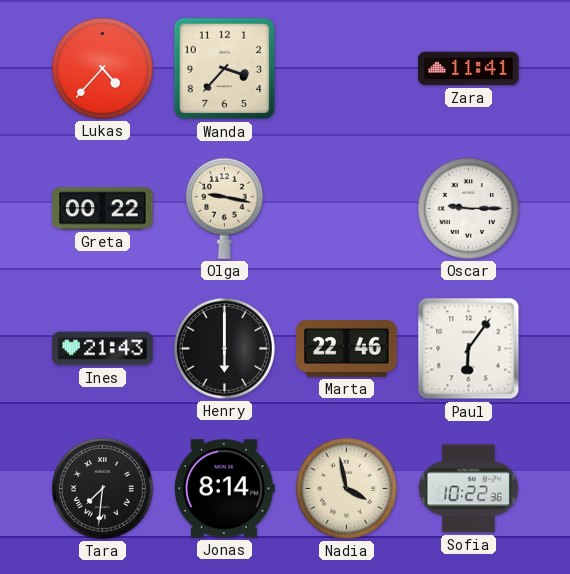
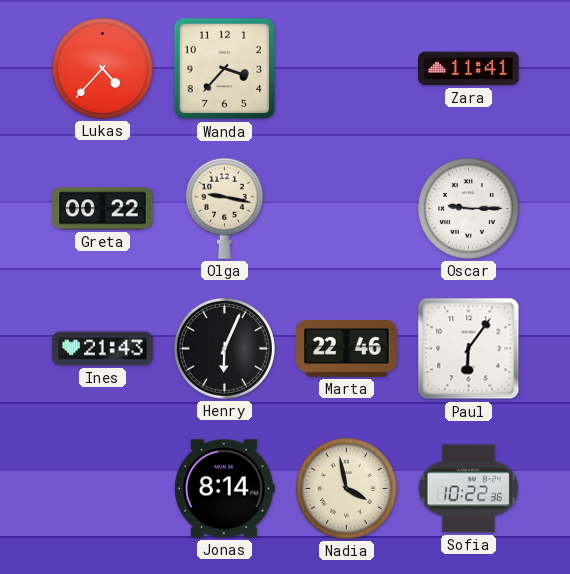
Henry: 6:00 -> 6:04 (224, 348)
Tara: 7:31 -> none (102, 488)
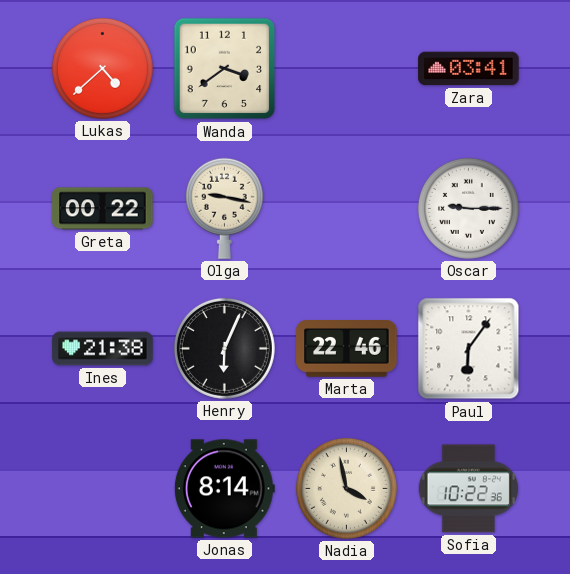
Lukas: 4:37 -> 4:38 (102, 68)
Wanda: 3:37 -> 3:39 (225, 69)
Zara: 11:41 -> 03:41 (469, 69)
Ines: 21:43 -> 21:38 (103, 349)
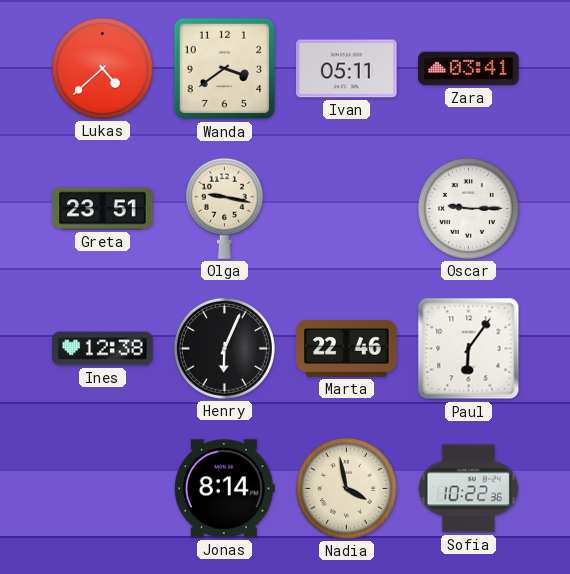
Ivan: none -> 05:11 (347, 69)
Greta: 00:22 -> 23:51 (103, 209)
Ines: 21:38 -> 12:38 (103, 349)
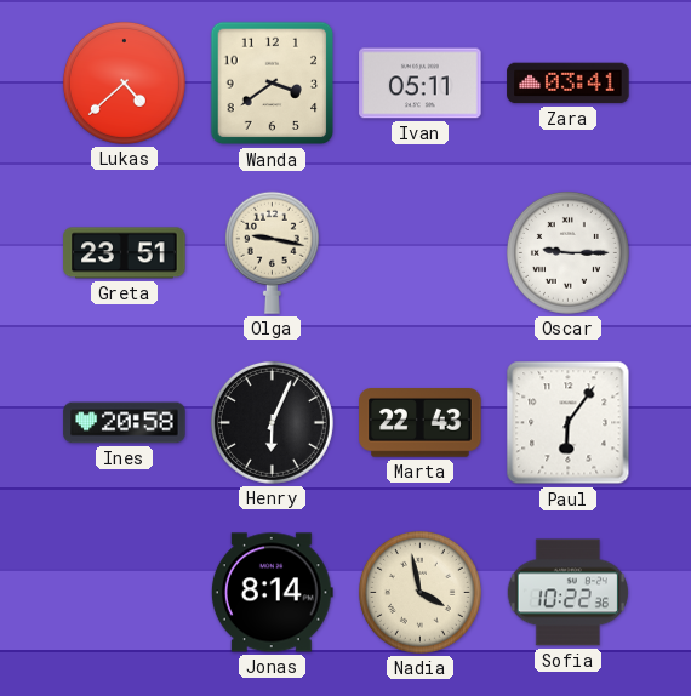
Ines: 12:38 -> 20:58 (125, 423)
Marta: 22:46 -> 22:43 (421, 423)
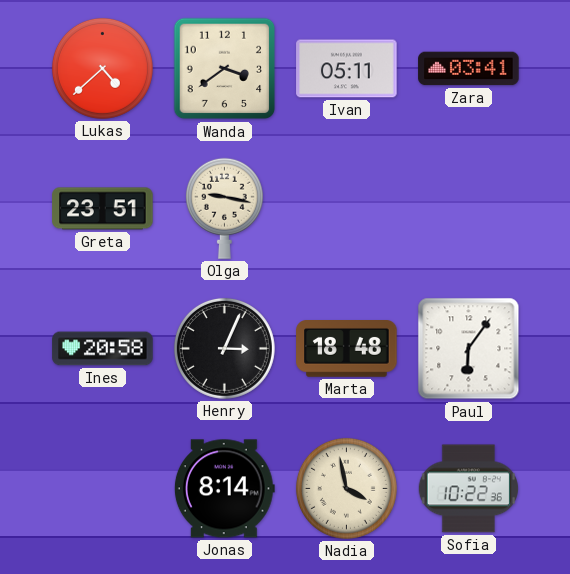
Oscar: 9:15 -> none (567, 252)
Henry: 6:04 -> 3:04 (224, 348)
Marta: 22:43 -> 18:48 (347, 349)
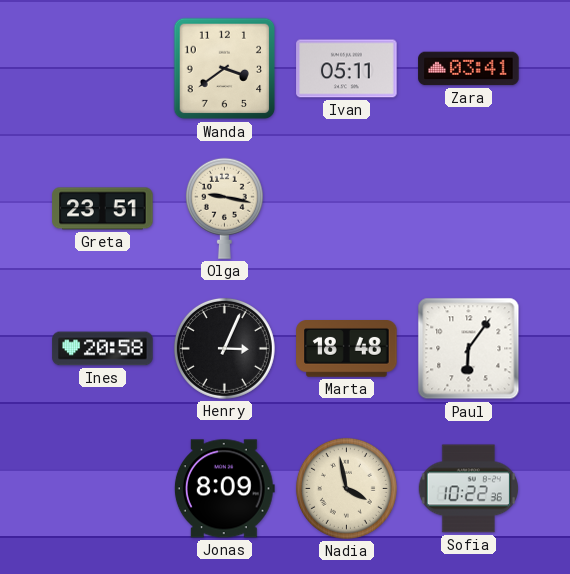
Lukas: 4:38 -> none (102, 68)
Jonas: 8:14 -> 8:09 (224, 489)
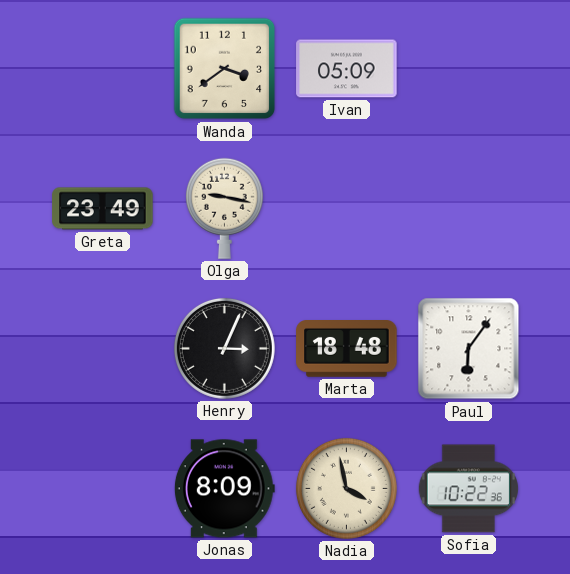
Ivan: 05:11 -> 05:09 (347, 69)
Zara: 03:41 -> none (469, 69)
Greta: 23:51 -> 23:49 (103, 209)
Ines: 20:58 -> none (103, 349)
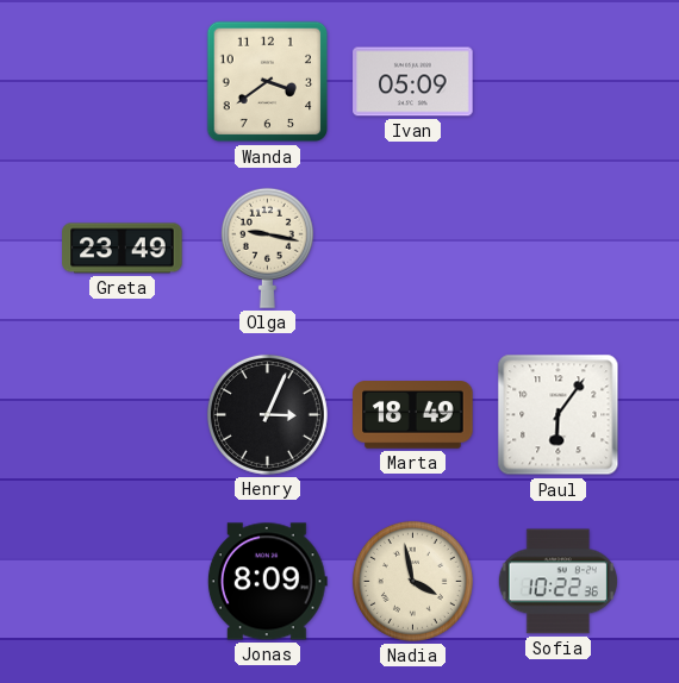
Marta: 18:48 -> 18:49 (413, 415)
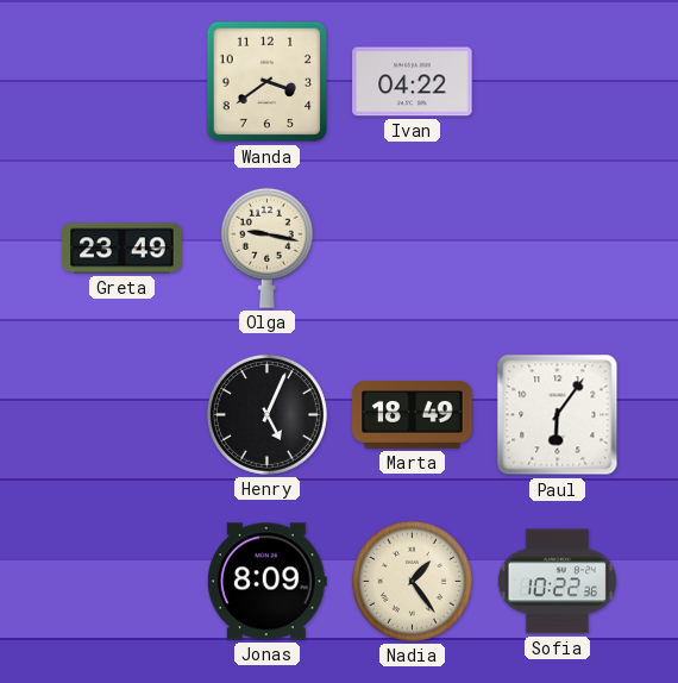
Ivan: 05:09 -> 04:22 (413, 82)
Henry: 3:04 -> 5:04 (266, 414)
Nadia: 3:58 -> 1:24 (412, 581)
